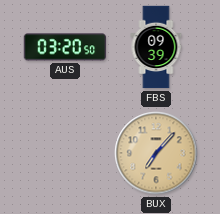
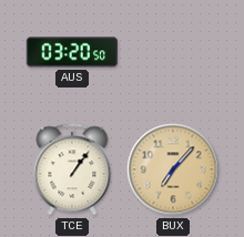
FBS: 09:39 -> none (156, 47)
TCE: none -> 1:06 (72, 169)
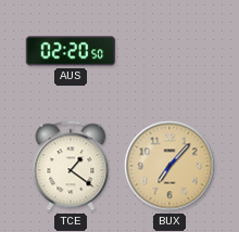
AUS: 03:20 -> 02:20 (71, 51)
TCE: 1:06 -> 1:21 (71, 166)
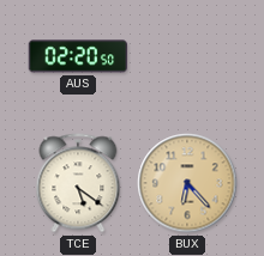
TCE: 1:21 -> 5:21 (78, 183)
BUX: 7:07 -> 6:23 (187, 183)
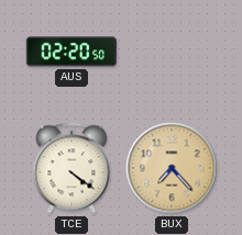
TCE: 5:21 -> 4:21 (71, 168)
BUX: 6:23 -> 7:23 (172, 168)
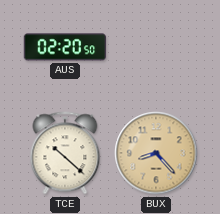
TCE: 4:21 -> 10:22 (65, 153)
BUX: 7:23 -> 8:23 (156, 153)
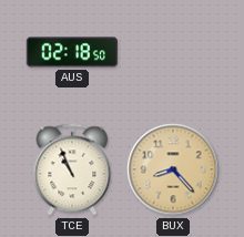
AUS: 02:20 -> 02:18 (72, 52)
TCE: 10:22 -> 10:56 (72, 169)
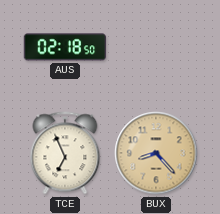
TCE: 10:56 -> 6:56 (65, 153)
